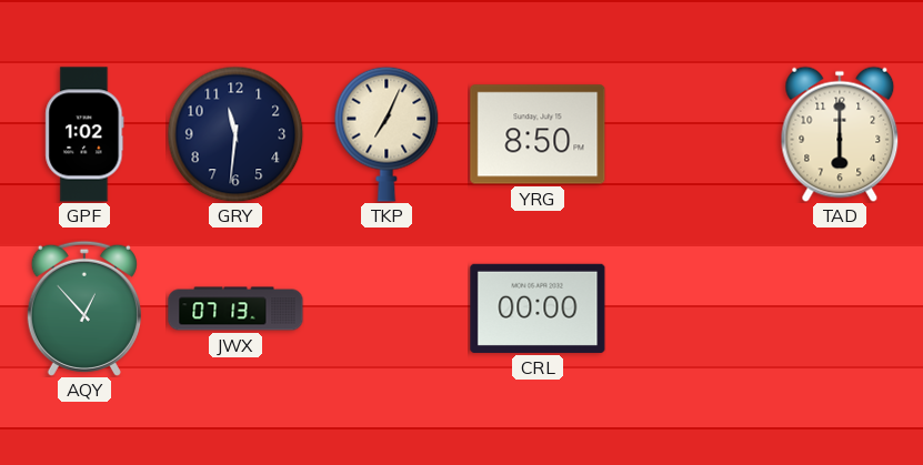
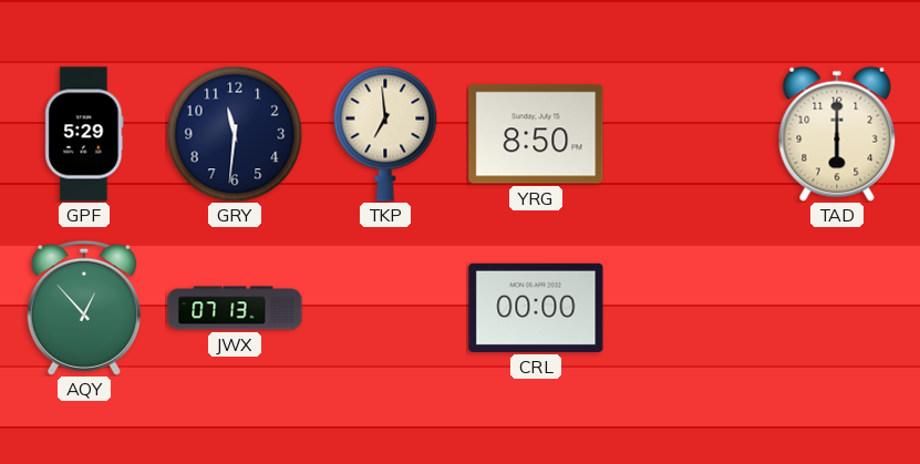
GPF: 1:02 -> 5:29 (84, 134)
TKP: 7:04 -> 6:59 (385, 134)
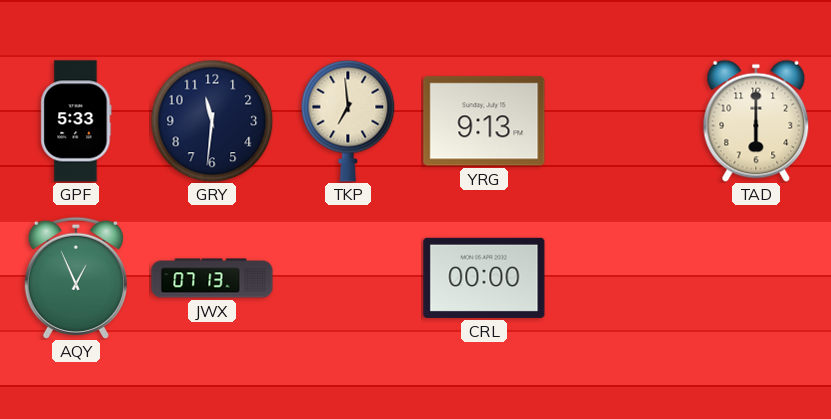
GPF: 5:29 -> 5:33 (76, 121)
YRG: 8:50 -> 9:13 (484, 121)
AQY: 12:53 -> 12:56 (76, 278)
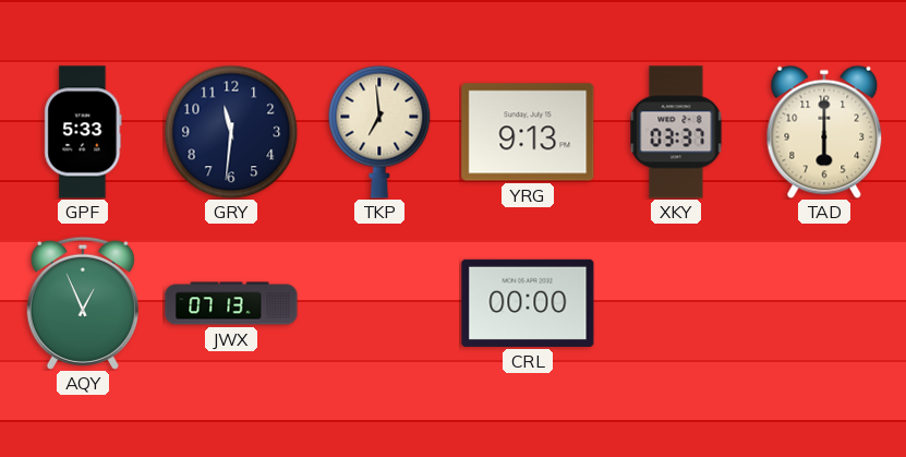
XKY: none -> 03:37 (676, 132)
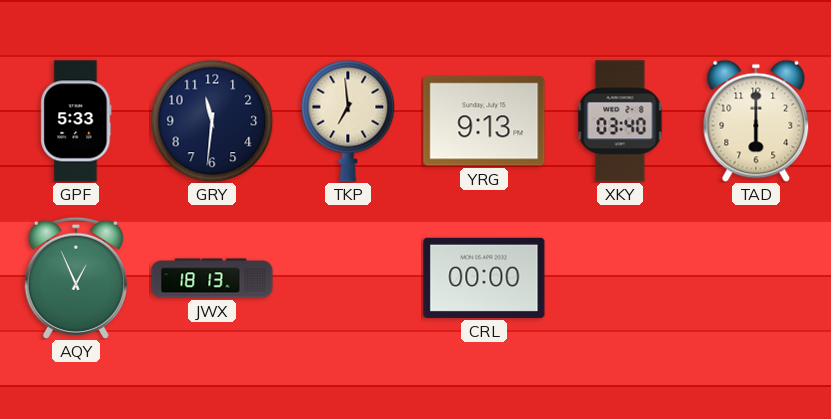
XKY: 03:37 -> 03:40 (620, 121)
JWX: 07:13 -> 18:13 (212, 278)
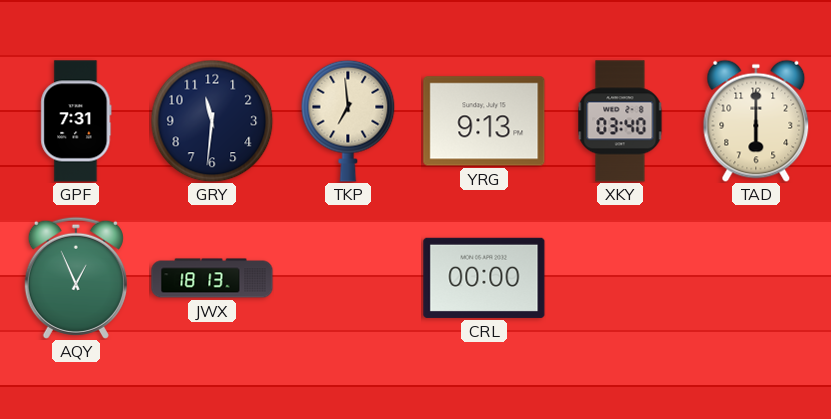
GPF: 5:33 -> 7:31 (76, 121)
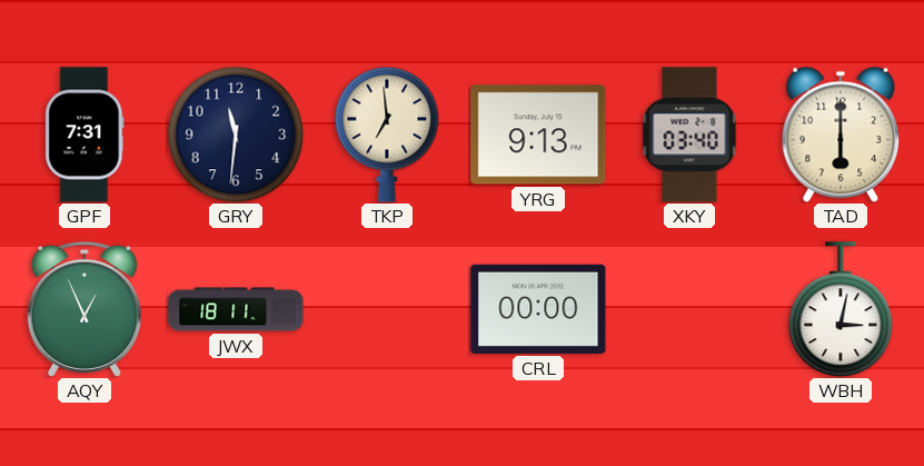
JWX: 18:13 -> 18:11 (236, 309)
WBH: none -> 3:02 (841, 309)
